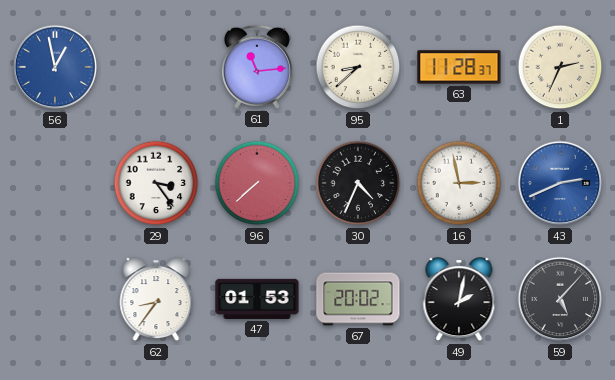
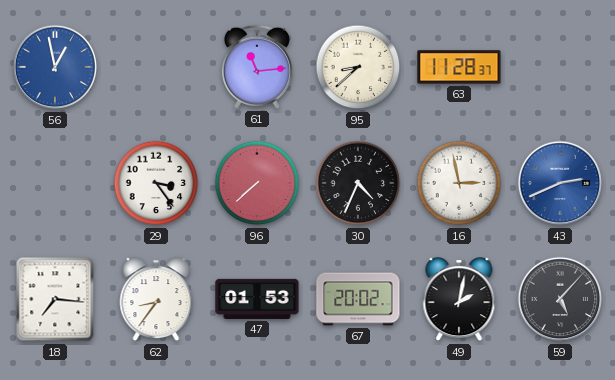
1: 2:34 -> none (560, 67)
18: none -> 7:16 (55, 299)
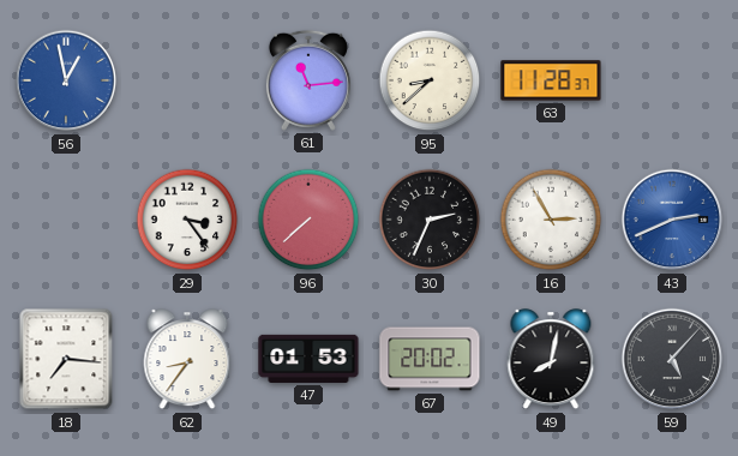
30: 4:34 -> 2:34 (430, 220)
16: 2:58 -> 2:55 (551, 220)
49: 2:02 -> 8:02 (551, 360)
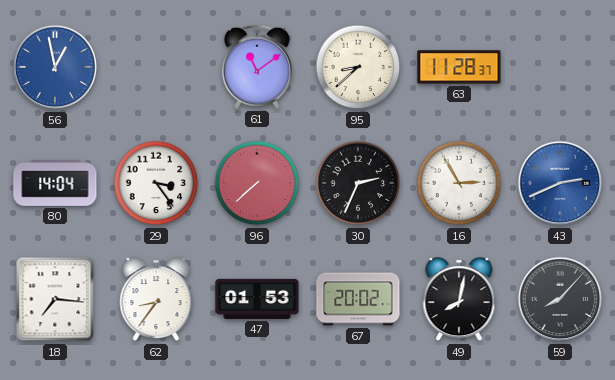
61: 11:14 -> 11:09 (257, 67)
80: none -> 14:04 (55, 183)
59: 5:07 -> 8:07 (560, 299)
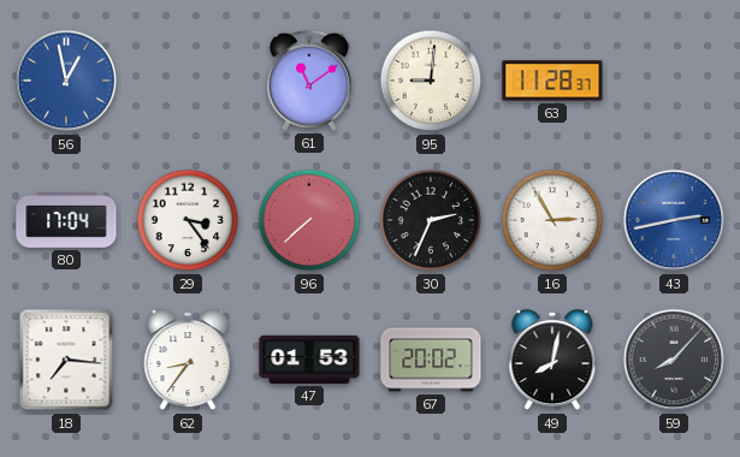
95: 8:38 -> 9:01 (431, 81)
80: 14:04 -> 17:04 (66, 220)
43: 2:41 -> 2:43 (674, 220)
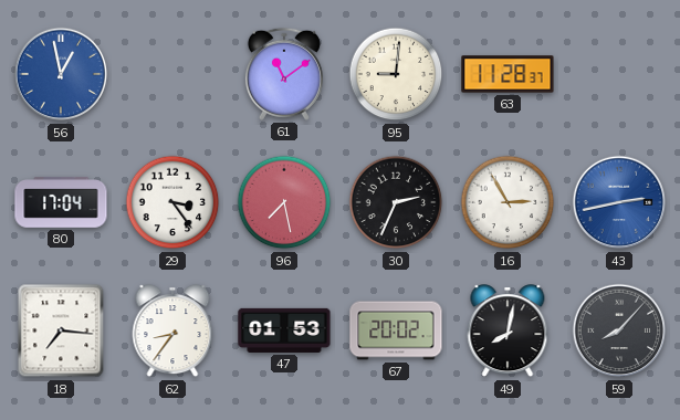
96: 7:38 -> 7:28 (284, 202)
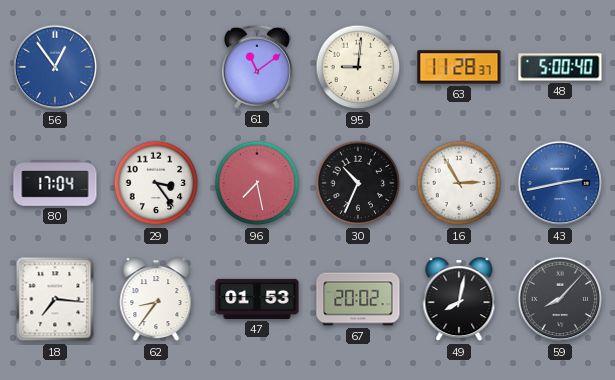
56: 12:58 -> 12:54 (55, 67)
48: none -> 5:00 (560, 67)
30: 2:34 -> 10:34 (358, 183)
